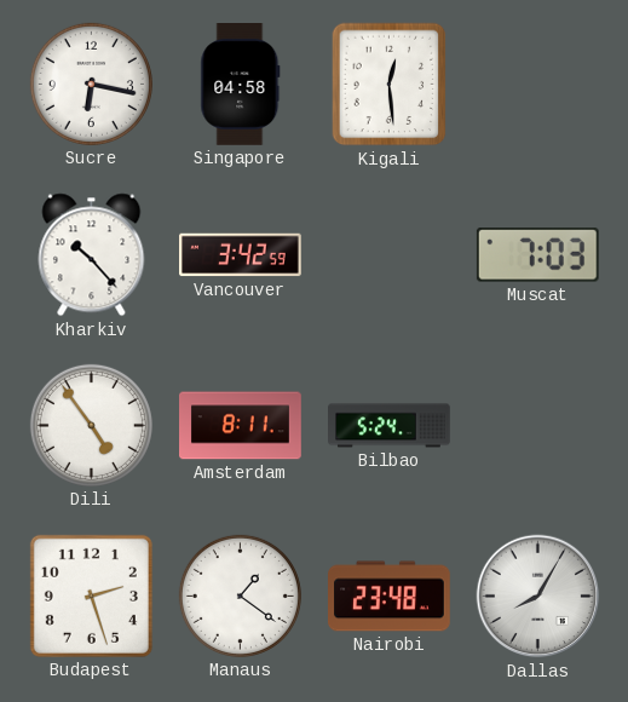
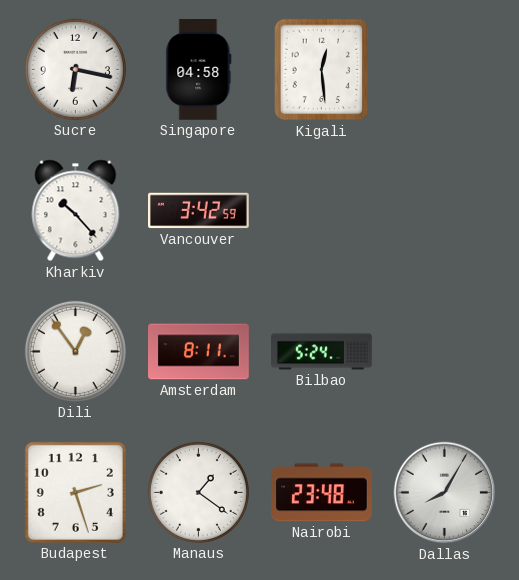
Muscat: 7:03 -> none (537, 255)
Dili: 4:54 -> 12:54 (75, 351)
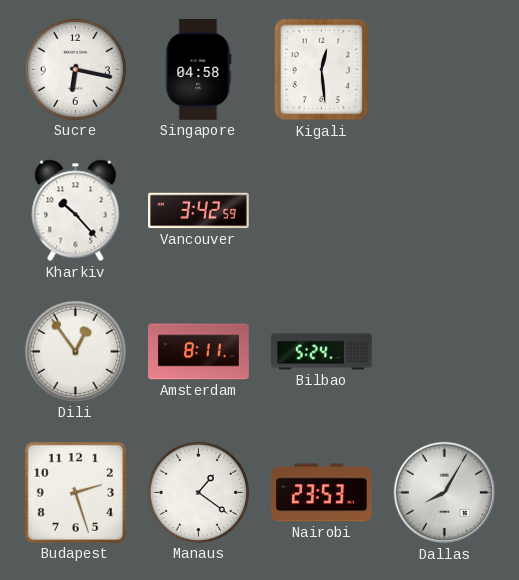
Nairobi: 23:48 -> 23:53 (322, 493)
